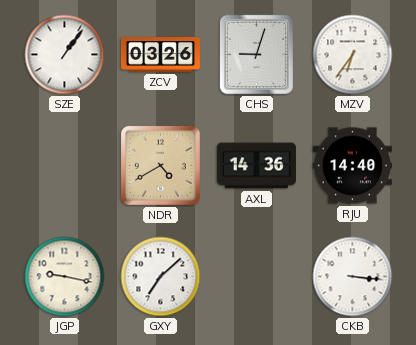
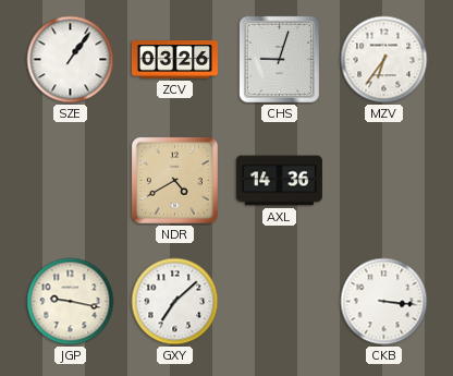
RJU: 14:40 -> none (352, 166)
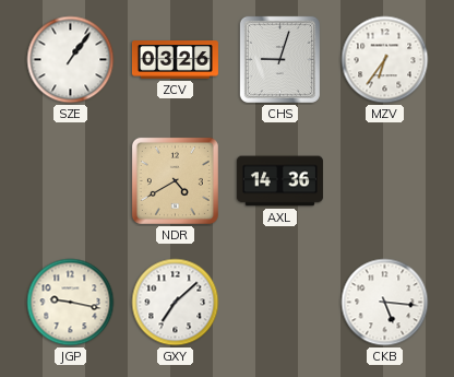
CKB: 3:16 -> 5:16 (385, 303)
